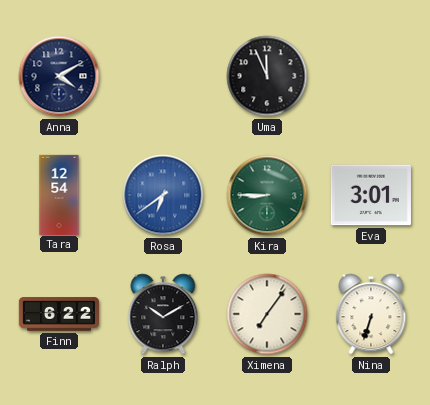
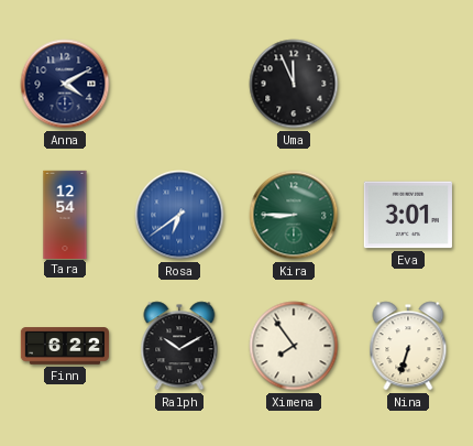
Ximena: 7:06 -> 7:54 (294, 346)
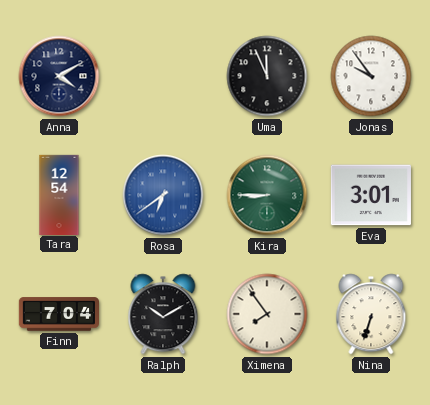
Jonas: none -> 9:54 (371, 76)
Finn: 6:22 -> 7:04 (58, 314)
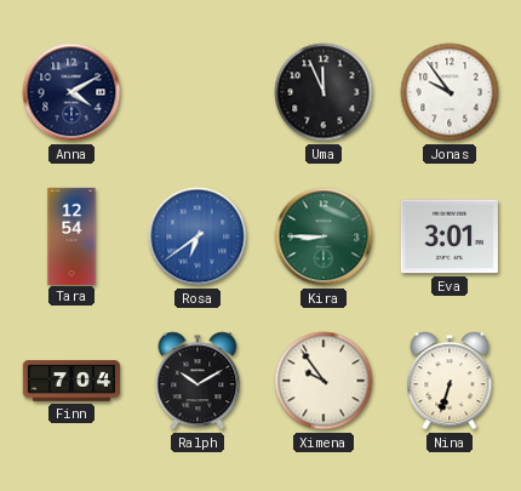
Ximena: 7:54 -> 9:54 (324, 381)
